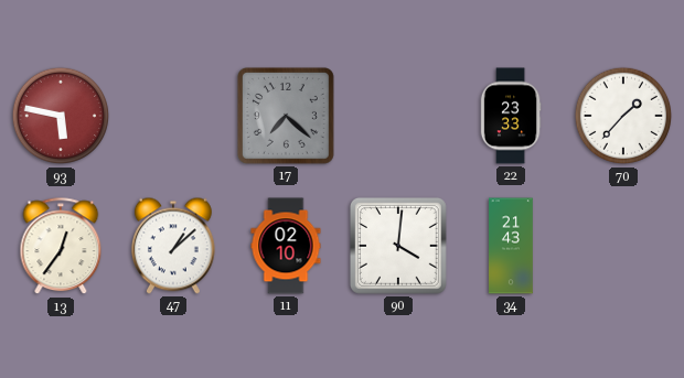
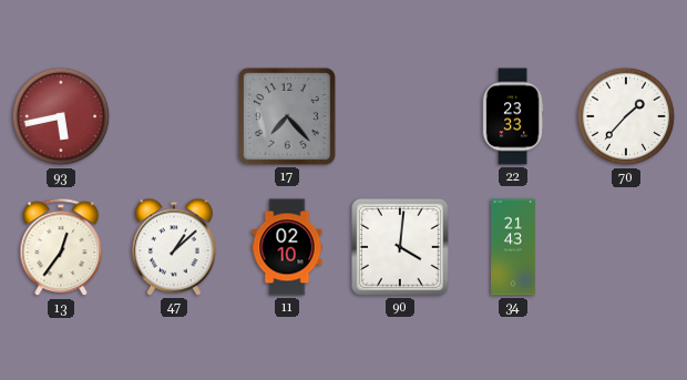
93: 5:47 -> 5:43 (61, 116)
17: 7:22 -> 7:23 (287, 116)
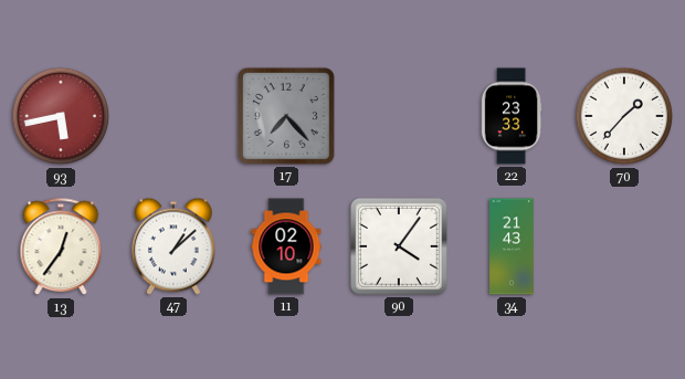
90: 4:01 -> 4:06 (399, 246)
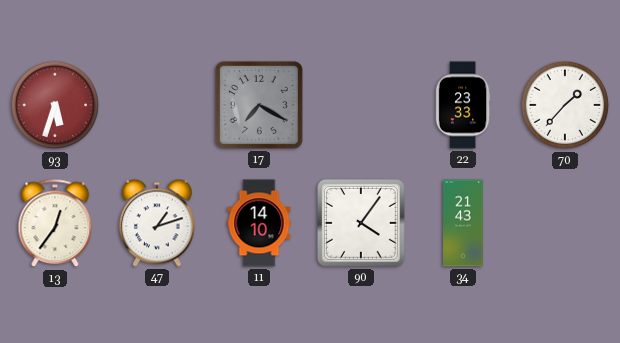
93: 5:43 -> 5:33 (55, 105)
17: 7:23 -> 7:20 (259, 105)
47: 1:08 -> 1:12 (158, 223)
11: 02:10 -> 14:10 (259, 223)
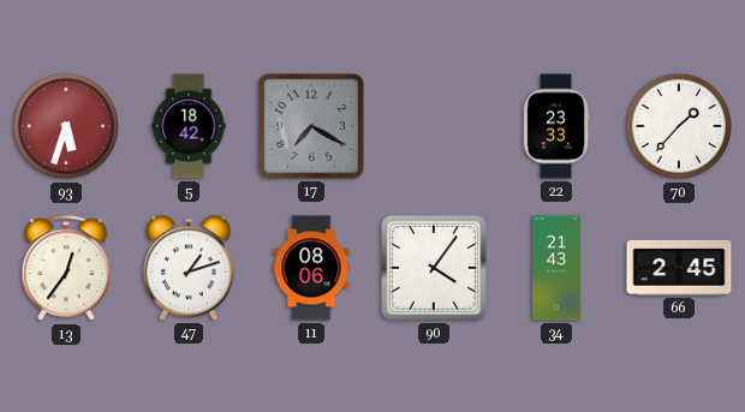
5: none -> 18:42 (189, 126)
11: 14:10 -> 08:06 (311, 268)
66: none -> 2:45 (679, 268)
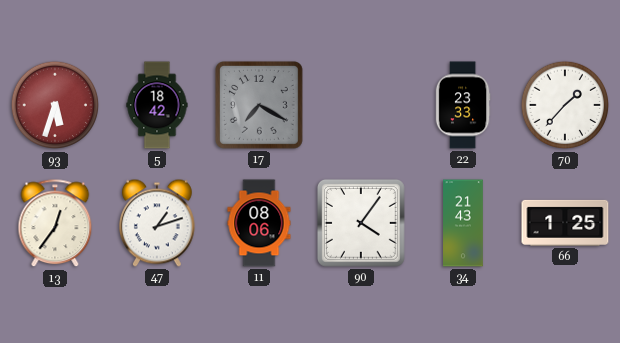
66: 2:45 -> 1:25 (565, 223)
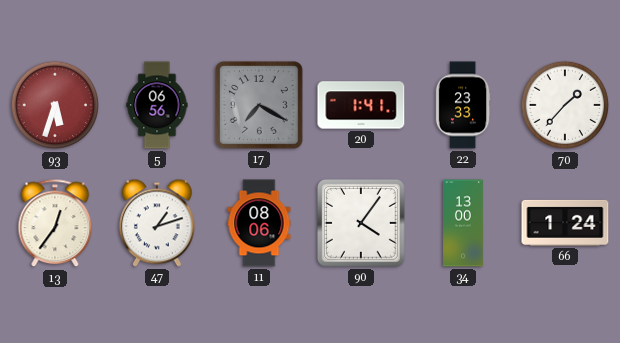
5: 18:42 -> 06:56 (157, 105)
20: none -> 1:41 (361, 105)
34: 21:43 -> 13:00 (463, 223)
66: 1:25 -> 1:24 (565, 223)
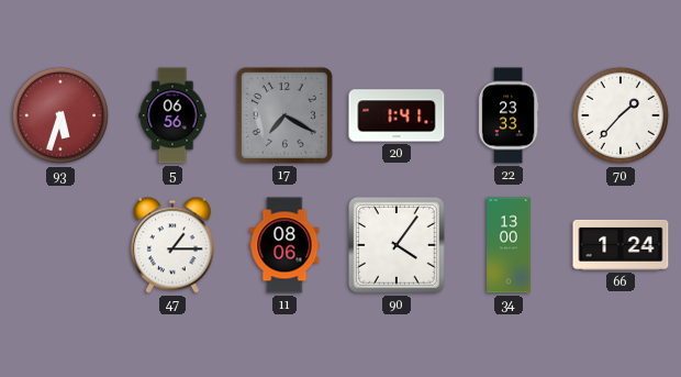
13: 12:36 -> none (55, 224)
47: 1:12 -> 1:15 (174, 245)
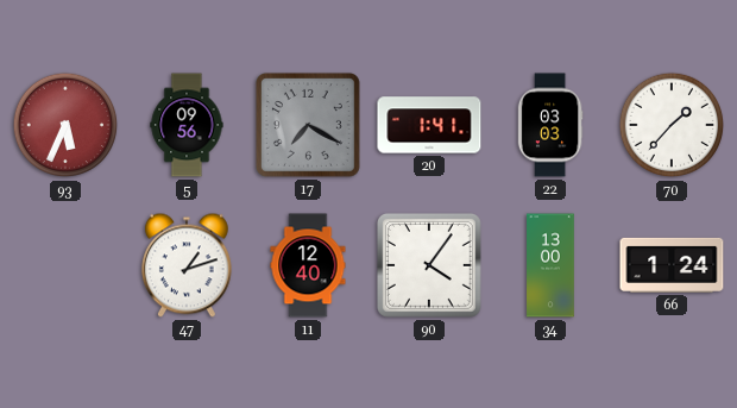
93: 5:33 -> 5:34 (65, 125)
5: 06:56 -> 09:56 (187, 125)
22: 23:33 -> 03:03 (550, 125)
47: 1:15 -> 1:12 (188, 265)
11: 08:06 -> 12:40 (308, 265)
